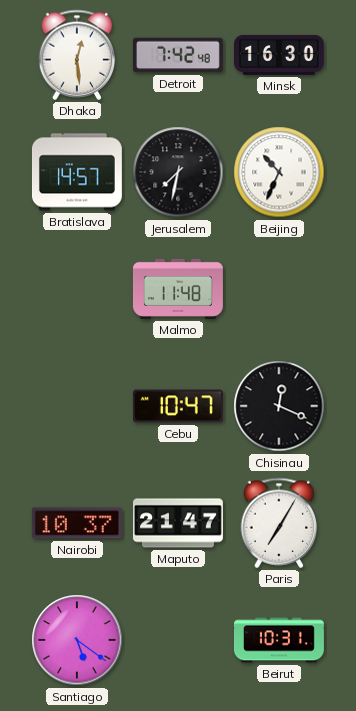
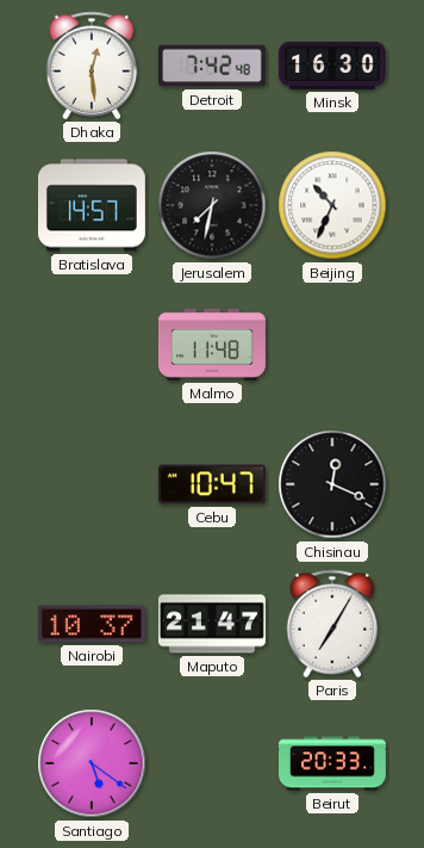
Beirut: 10:31 -> 20:33 (332, 763)
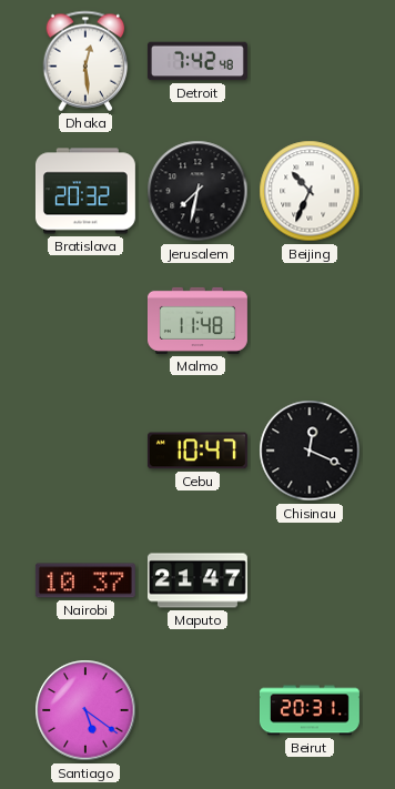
Minsk: 16:30 -> none (332, 66)
Bratislava: 14:57 -> 20:32 (85, 191)
Paris: 7:05 -> none (332, 624)
Beirut: 20:33 -> 20:31 (310, 710)
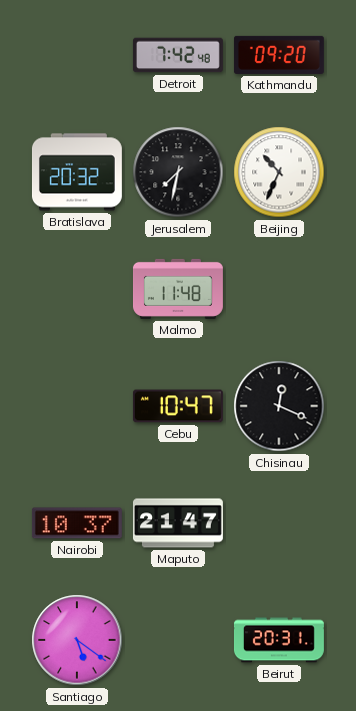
Dhaka: 12:29 -> none (85, 61)
Kathmandu: none -> 09:20 (279, 55)
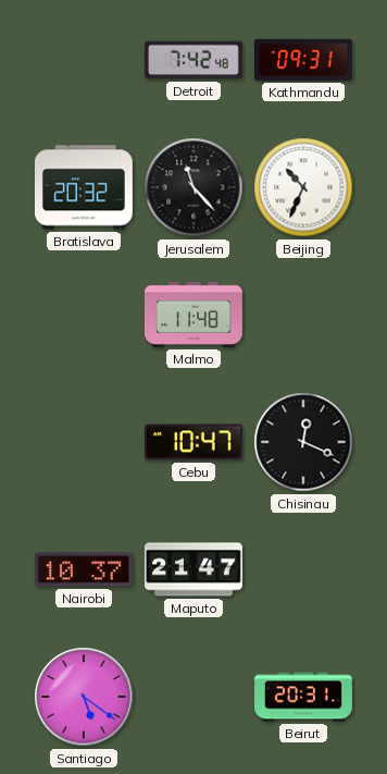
Kathmandu: 09:20 -> 09:31 (303, 60)
Jerusalem: 7:32 -> 11:23 (193, 187)
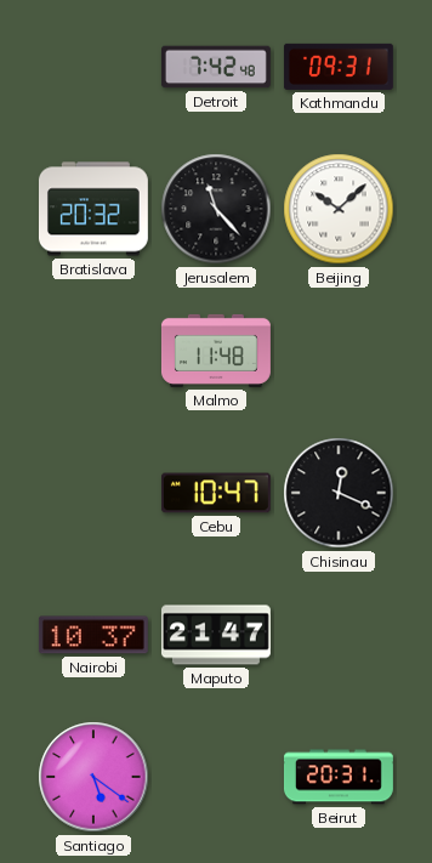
Beijing: 10:34 -> 10:08 (339, 209)
